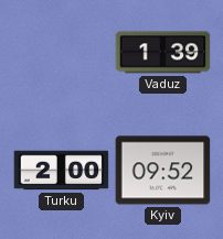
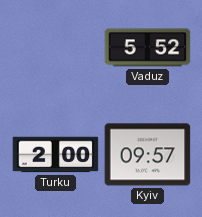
Vaduz: 1:39 -> 5:52 (148, 48)
Kyiv: 09:52 -> 09:57 (148, 155)
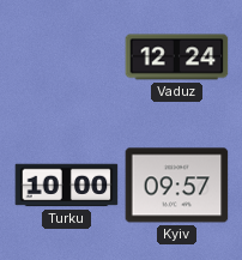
Vaduz: 5:52 -> 12:24 (177, 58)
Turku: 2:00 -> 10:00 (67, 186)
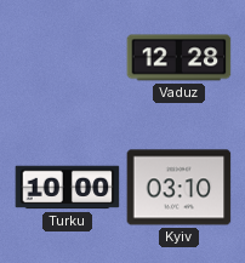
Vaduz: 12:24 -> 12:28 (180, 58)
Kyiv: 09:57 -> 03:10 (180, 188)
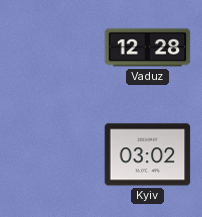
Turku: 10:00 -> none (68, 188)
Kyiv: 03:10 -> 03:02 (148, 155)
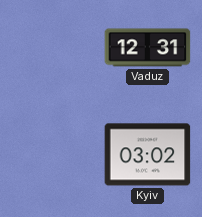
Vaduz: 12:28 -> 12:31 (148, 48)
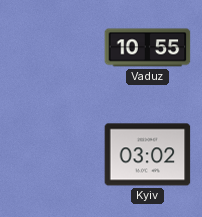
Vaduz: 12:31 -> 10:55 (148, 48)
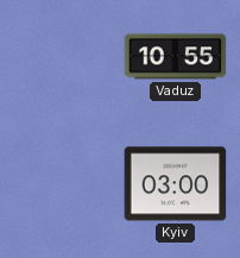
Kyiv: 03:02 -> 03:00 (176, 184)
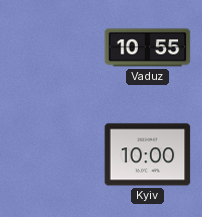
Kyiv: 03:00 -> 10:00 (148, 155)
